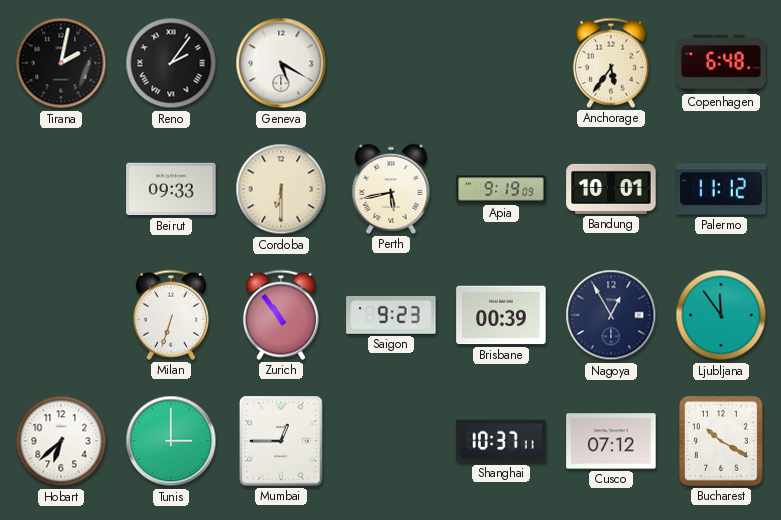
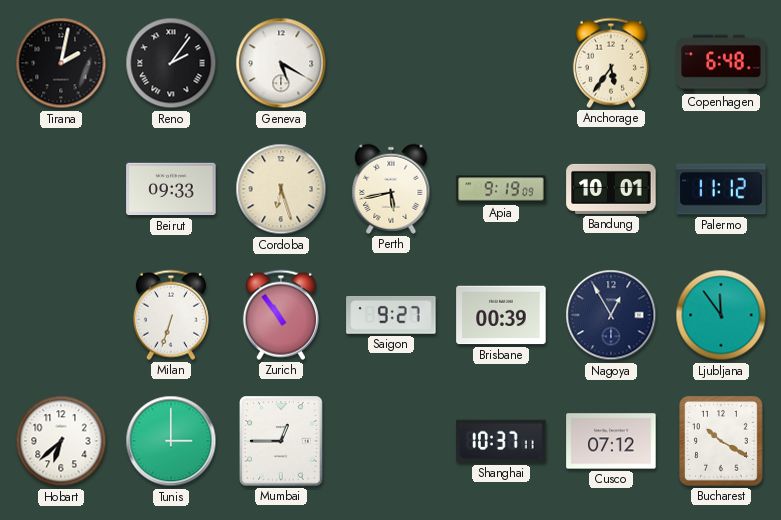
Cordoba: 6:30 -> 6:27 (281, 189)
Saigon: 9:23 -> 9:27 (391, 315)
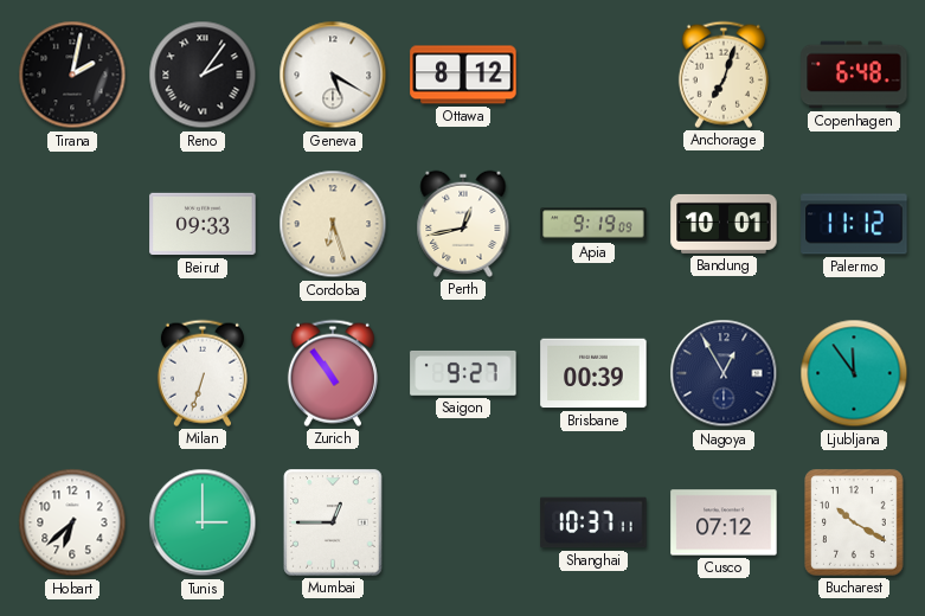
Ottawa: none -> 8:12 (463, 75)
Anchorage: 5:36 -> 7:03 (724, 75)
Perth: 5:43 -> 12:43 (463, 224)
